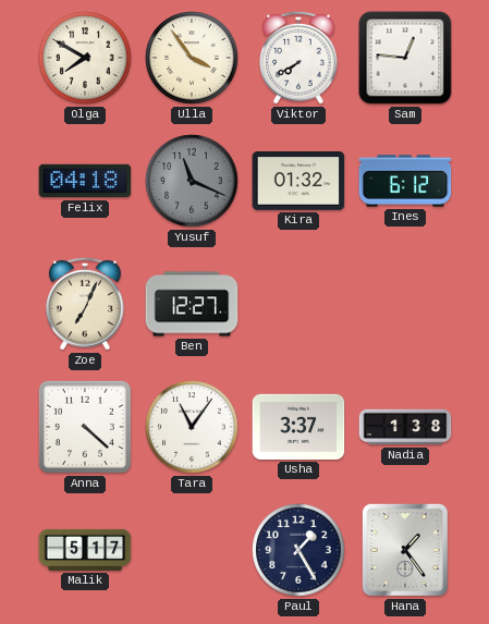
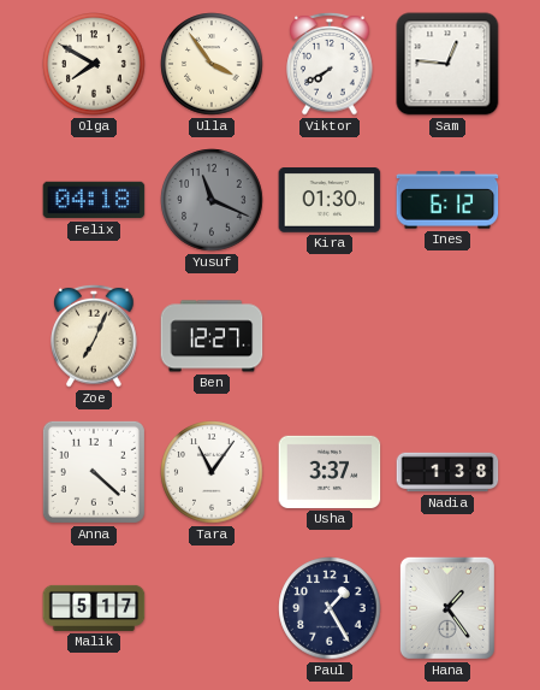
Kira: 01:32 -> 01:30 (330, 201)
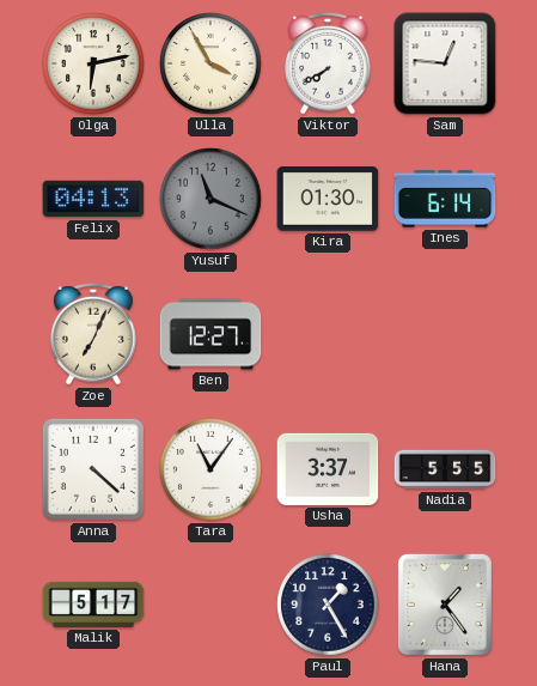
Olga: 7:50 -> 6:13 (93, 63)
Ulla: 3:54 -> 3:55 (210, 63)
Felix: 04:18 -> 04:13 (93, 199)
Ines: 6:12 -> 6:14 (445, 199)
Nadia: 1:38 -> 5:55 (445, 469)
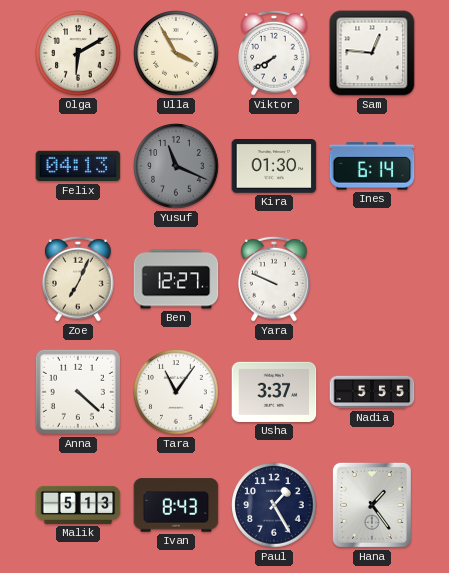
Olga: 6:13 -> 6:10 (78, 53)
Yara: none -> 9:49 (274, 279)
Malik: 5:17 -> 5:13 (78, 505)
Ivan: none -> 8:43 (176, 505)
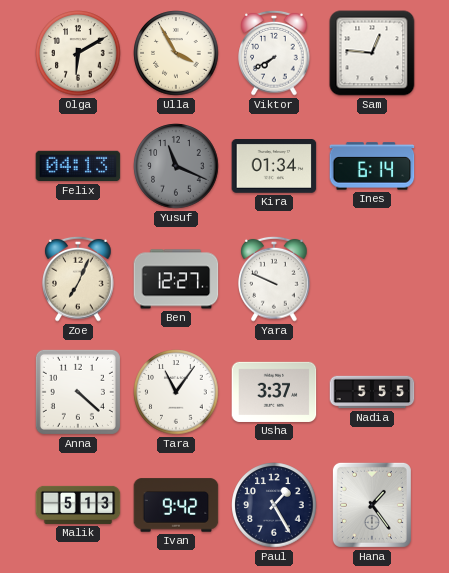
Kira: 01:30 -> 01:34 (274, 167)
Ivan: 8:43 -> 9:42 (176, 505)
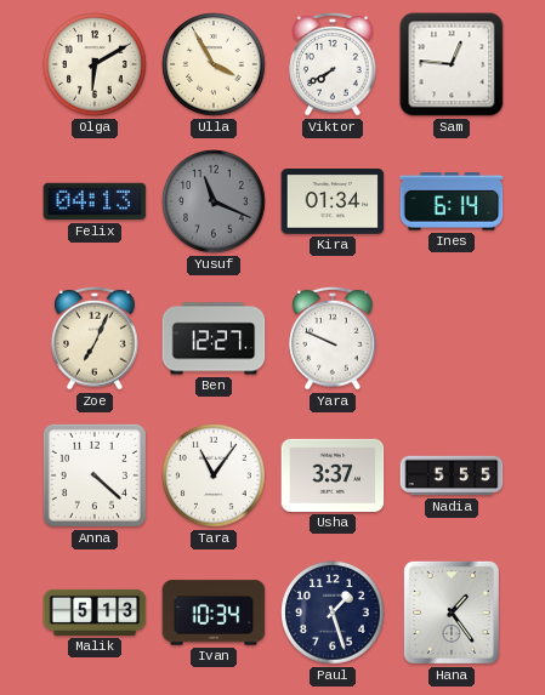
Ivan: 9:42 -> 10:34 (214, 613)
Paul: 1:25 -> 1:27 (333, 613)
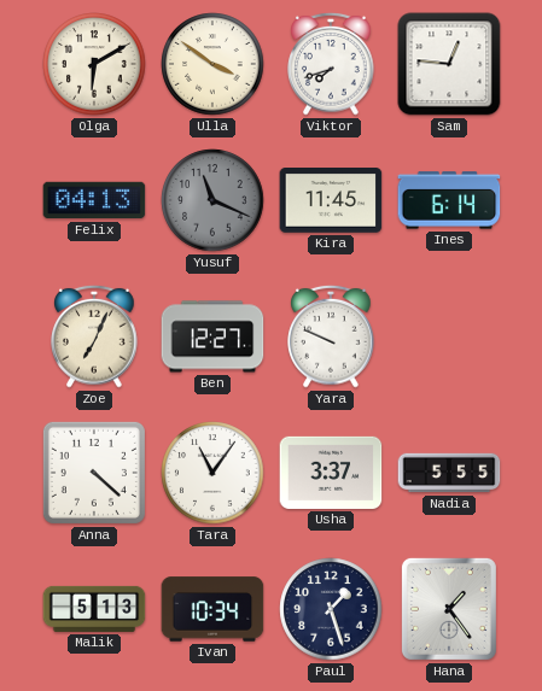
Ulla: 3:55 -> 3:51 (212, 64)
Viktor: 7:40 -> 7:42 (331, 64)
Kira: 01:34 -> 11:45 (331, 201)
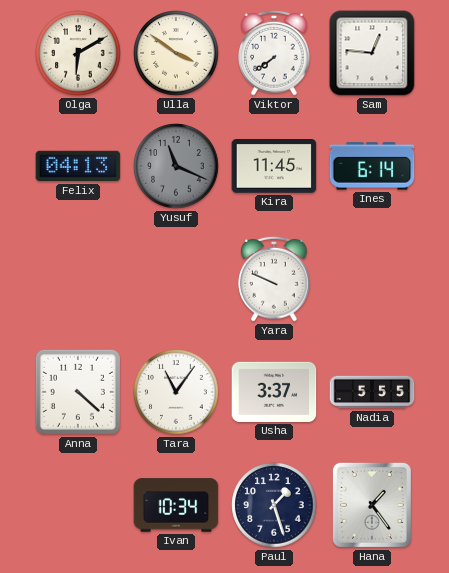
Viktor: 7:42 -> 7:39 (274, 53)
Zoe: 7:04 -> none (94, 336)
Ben: 12:27 -> none (212, 336)
Malik: 5:13 -> none (94, 609)
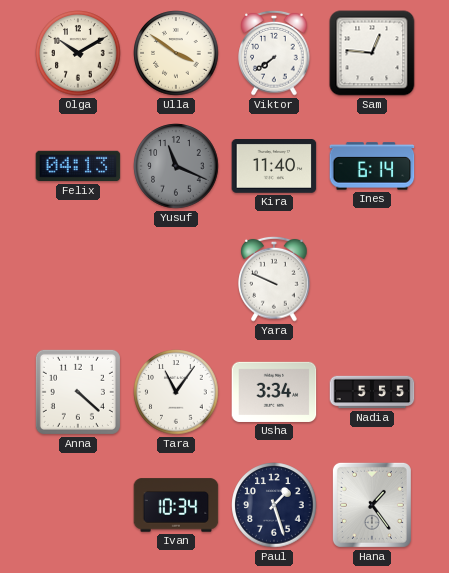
Olga: 6:10 -> 10:10 (78, 53)
Kira: 11:45 -> 11:40 (274, 167)
Usha: 3:37 -> 3:34 (274, 392)
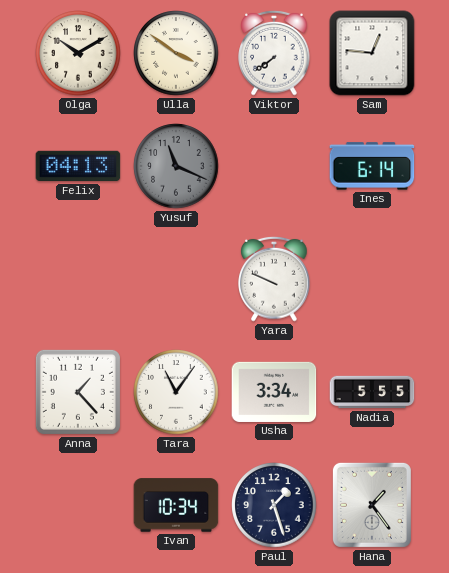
Kira: 11:40 -> none (274, 167)
Anna: 4:22 -> 1:23 (78, 392)
